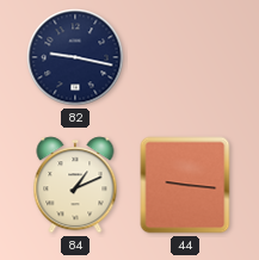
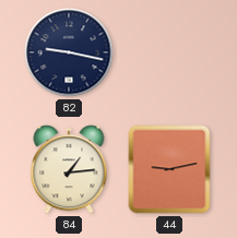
84: 1:11 -> 1:14 (69, 169)
44: 9:16 -> 9:13 (169, 169)
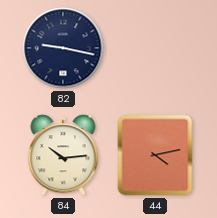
84: 1:14 -> 10:14 (63, 155)
44: 9:13 -> 4:13 (155, 155)
